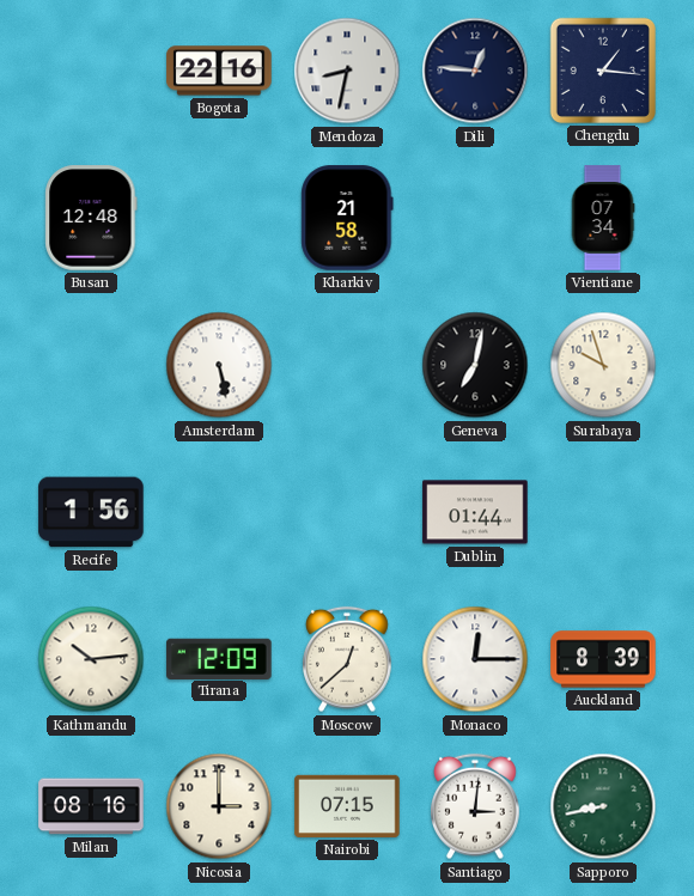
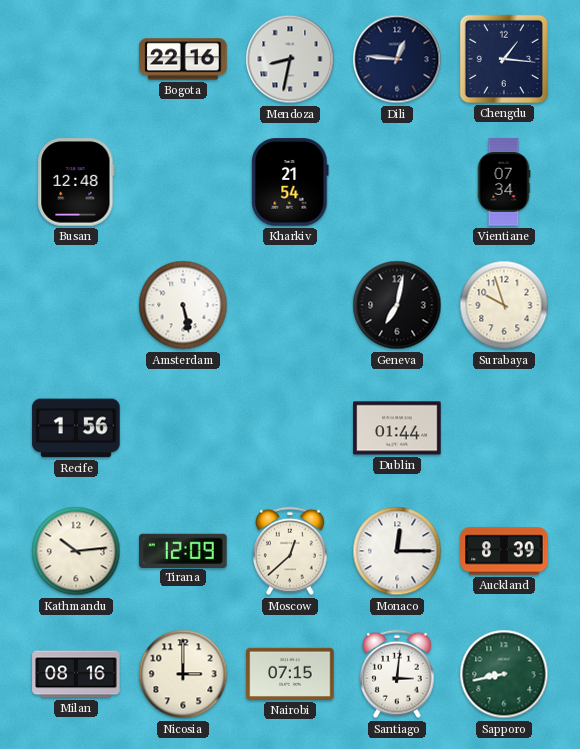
Kharkiv: 21:58 -> 21:54 (290, 182)
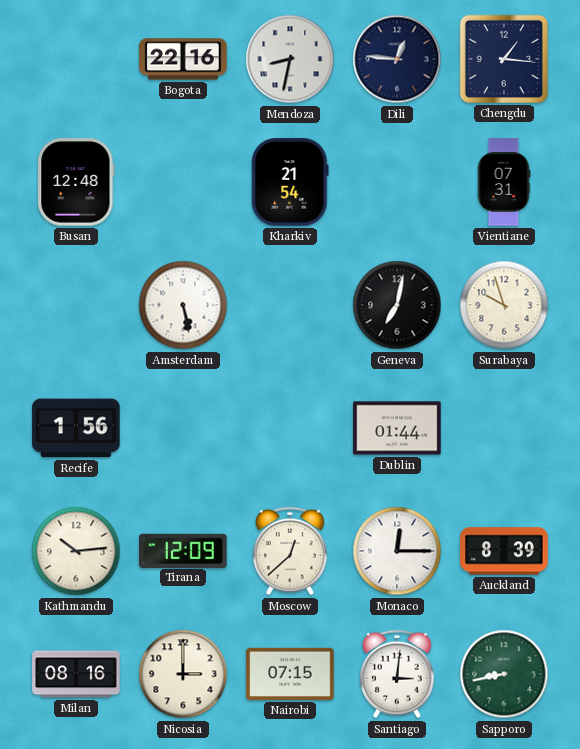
Vientiane: 07:34 -> 07:31 (504, 182)
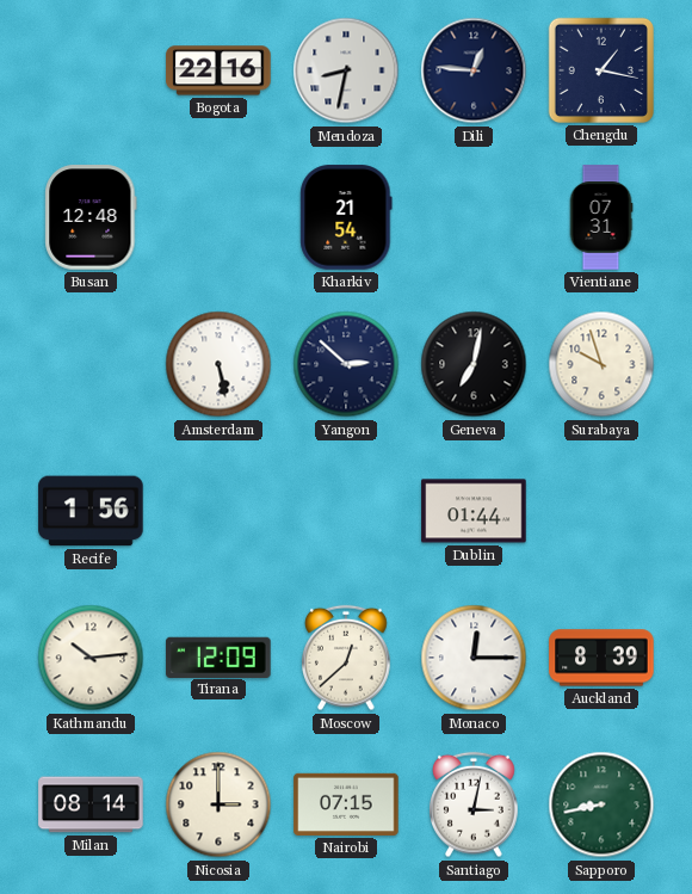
Chengdu: 1:16 -> 1:17 (601, 70)
Yangon: none -> 2:52 (346, 364)
Milan: 08:16 -> 08:14 (91, 804)
Santiago: 3:01 -> 3:02 (474, 804)
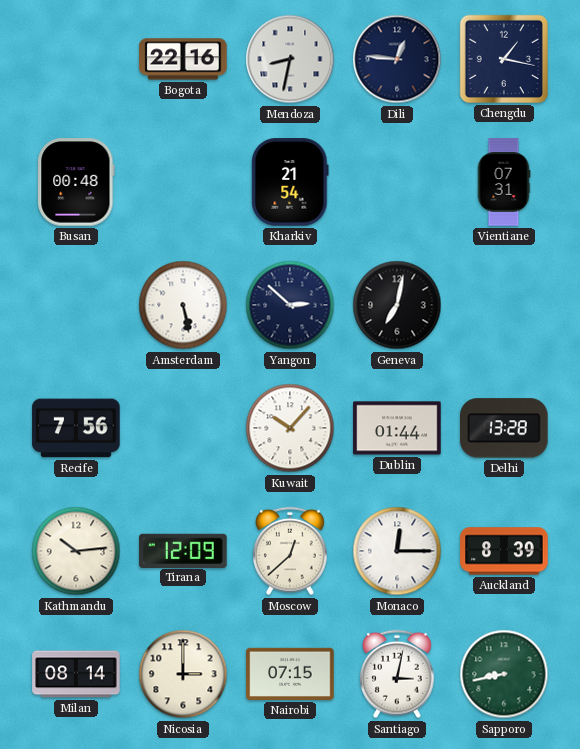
Busan: 12:48 -> 00:48 (76, 182)
Surabaya: 9:57 -> none (601, 364)
Recife: 1:56 -> 7:56 (76, 428)
Kuwait: none -> 10:07 (290, 428)
Delhi: none -> 13:28 (504, 428)
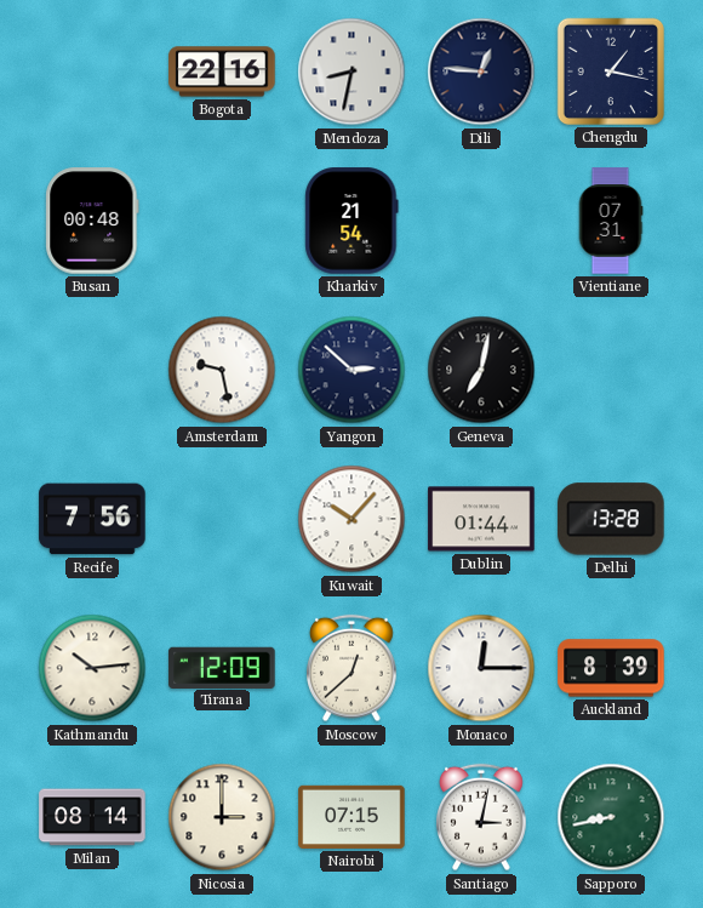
Amsterdam: 5:28 -> 9:28 (222, 370)
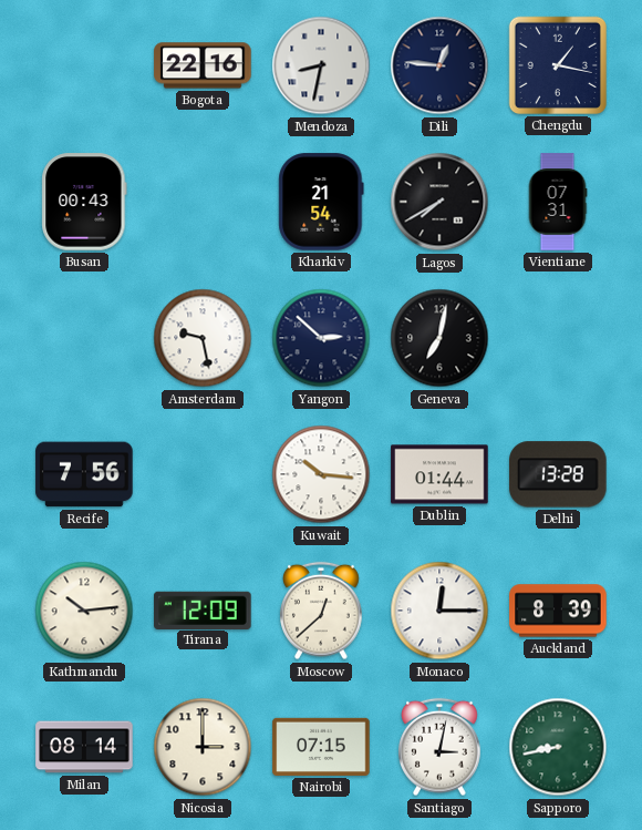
Busan: 00:48 -> 00:43 (84, 202)
Lagos: none -> 7:40 (439, 202)
Kuwait: 10:07 -> 10:16 (321, 474)
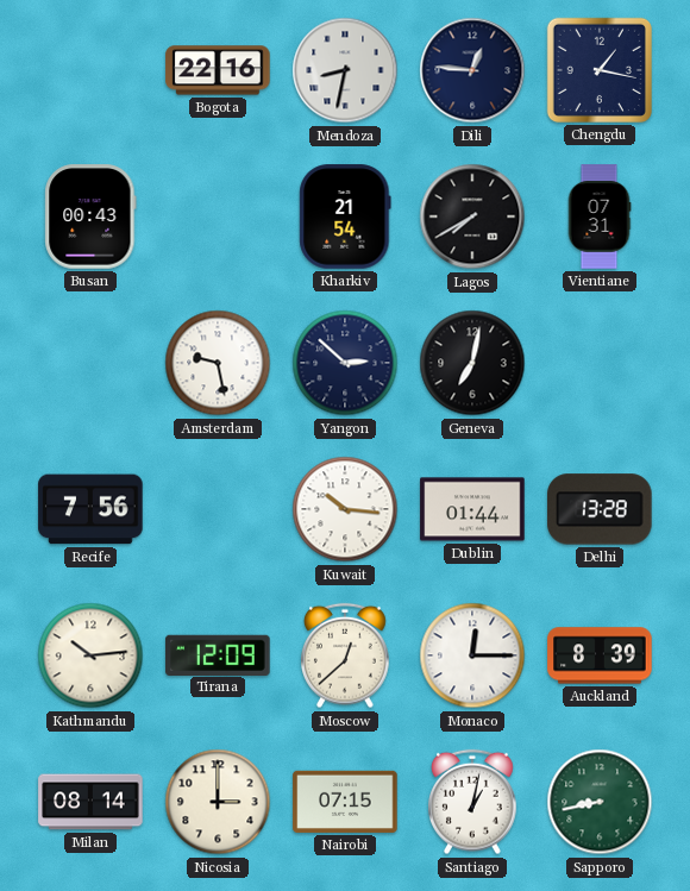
Santiago: 3:02 -> 1:02 (472, 802)
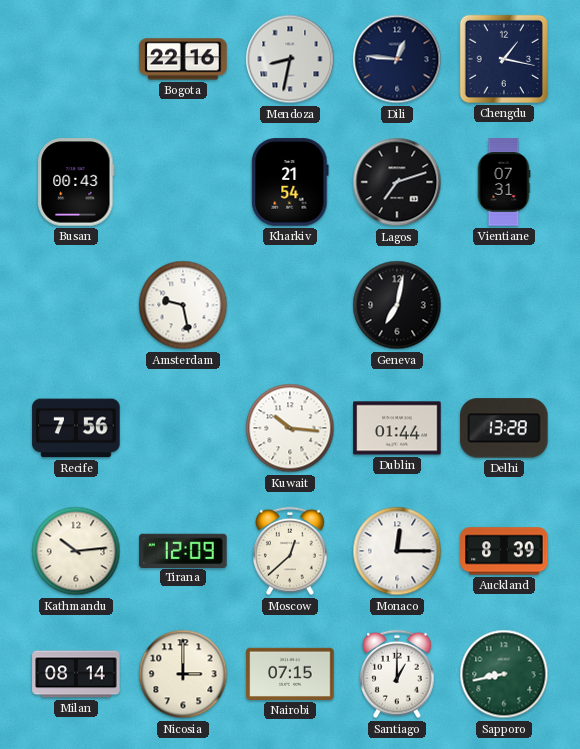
Lagos: 7:40 -> 7:12 (397, 182)
Yangon: 2:52 -> none (345, 363)
Santiago: 1:02 -> 1:00 (397, 674)
